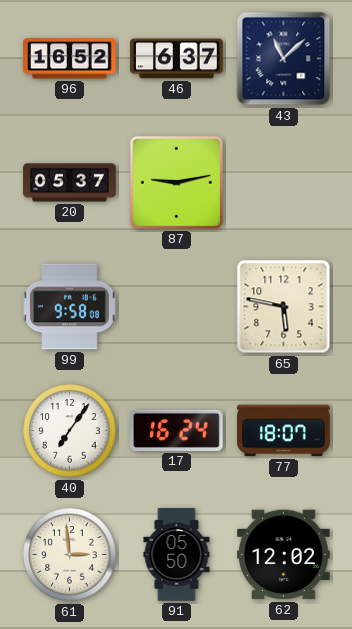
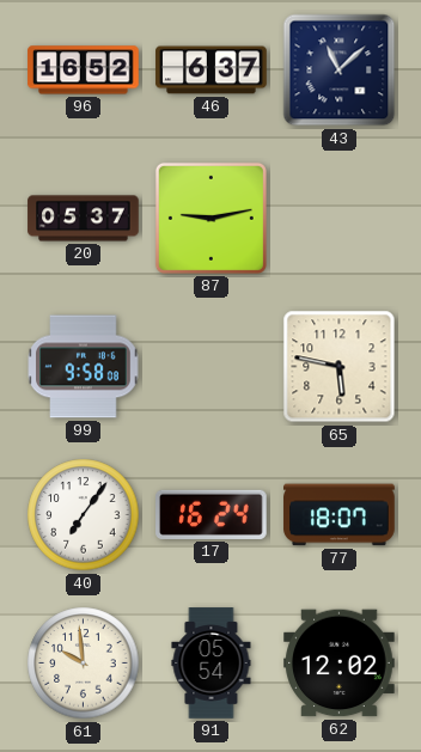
61: 2:59 -> 9:59 (84, 664)
91: 05:50 -> 05:54 (212, 664)
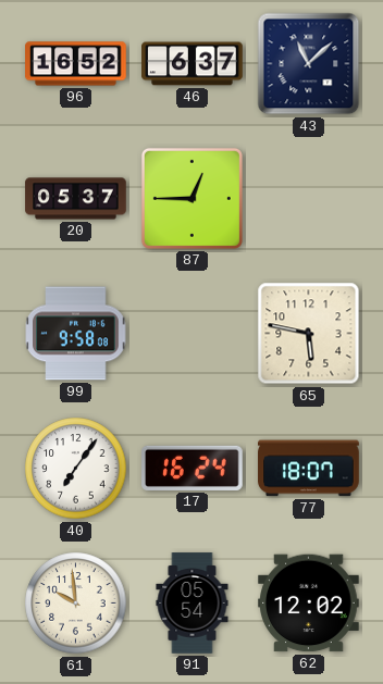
87: 9:13 -> 12:45 (191, 198)
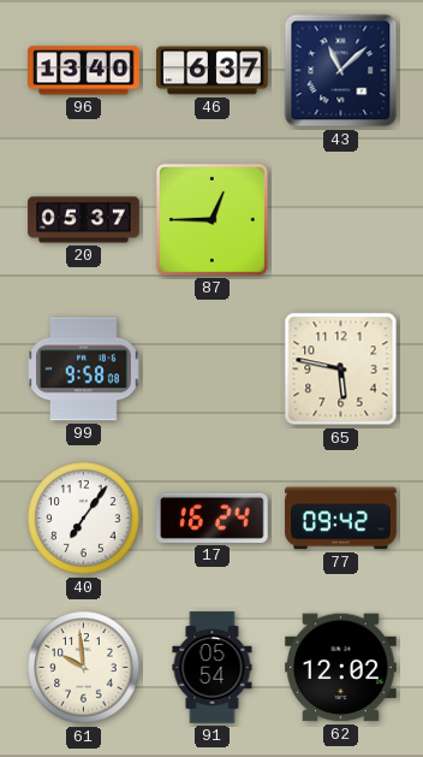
96: 16:52 -> 13:40 (84, 71)
77: 18:07 -> 09:42 (341, 519)
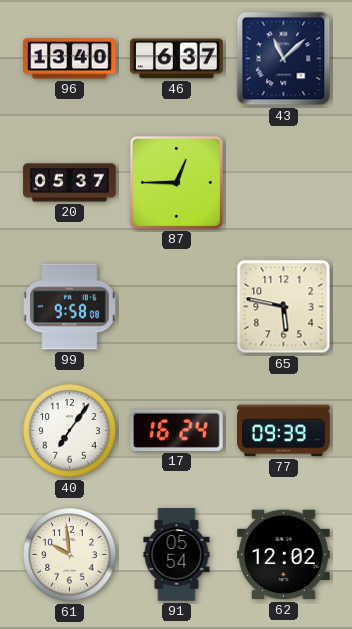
77: 09:42 -> 09:39 (284, 431)
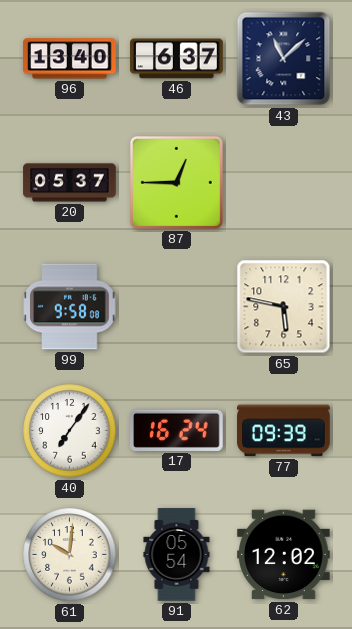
61: 9:59 -> 10:01 (70, 555)
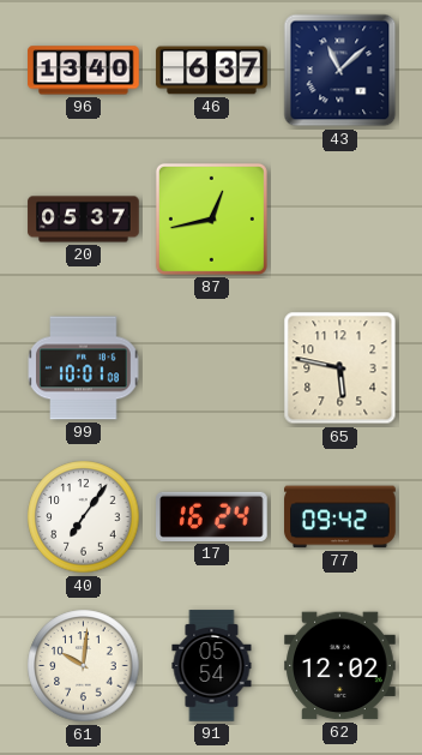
87: 12:45 -> 12:43 (211, 218)
99: 9:58 -> 10:01 (84, 368)
77: 09:39 -> 09:42 (340, 517)
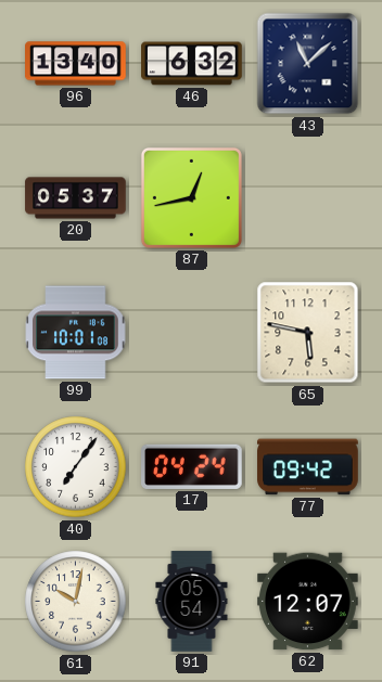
46: 6:37 -> 6:32 (192, 64)
17: 16:24 -> 04:24 (192, 466)
61: 10:01 -> 10:02 (76, 602)
62: 12:02 -> 12:07 (308, 602)
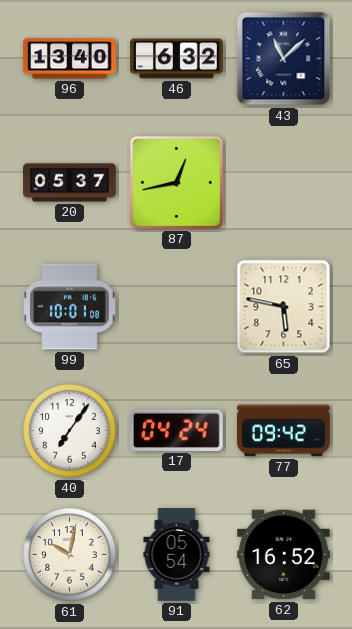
62: 12:07 -> 16:52 (284, 555)
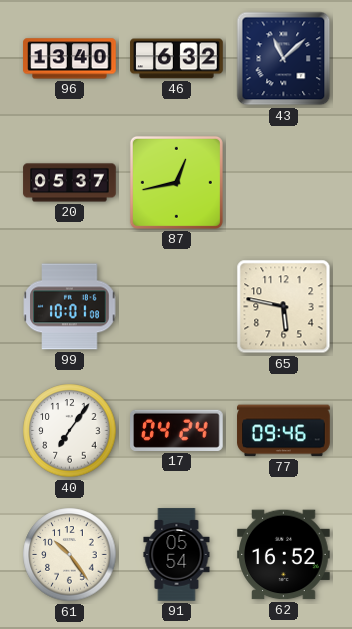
77: 09:42 -> 09:46 (284, 431)
61: 10:02 -> 10:24 (70, 555)
